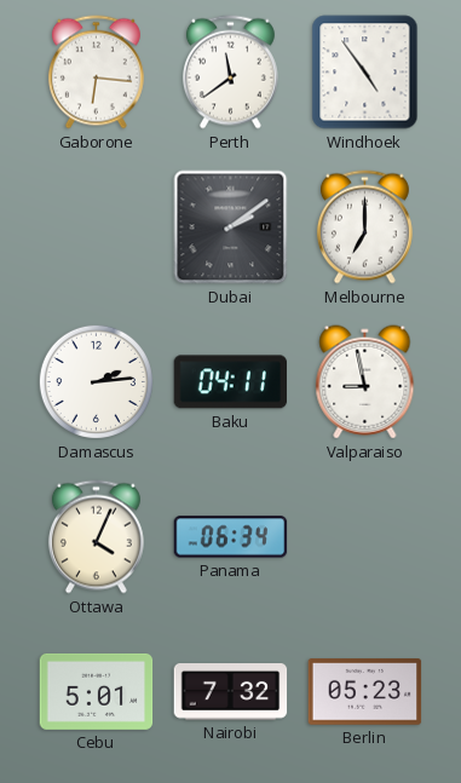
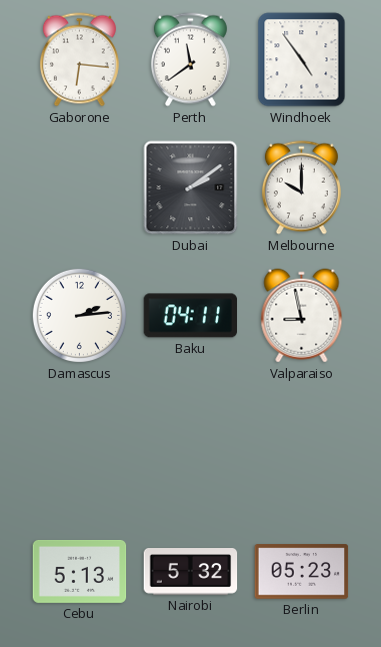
Melbourne: 7:00 -> 10:00 (301, 188)
Ottawa: 4:04 -> none (96, 537)
Panama: 06:34 -> none (231, 537)
Cebu: 5:01 -> 5:13 (80, 571)
Nairobi: 7:32 -> 5:32 (191, 572)
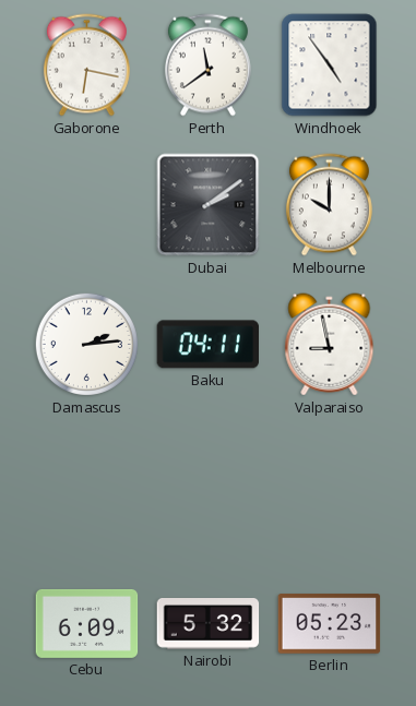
Gaborone: 6:16 -> 6:17 (86, 65)
Cebu: 5:13 -> 6:09 (87, 623)
